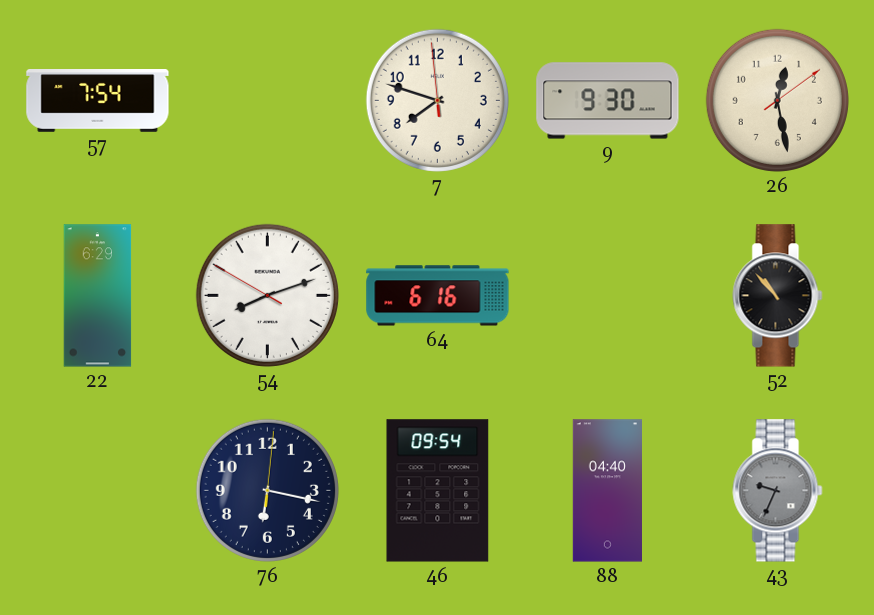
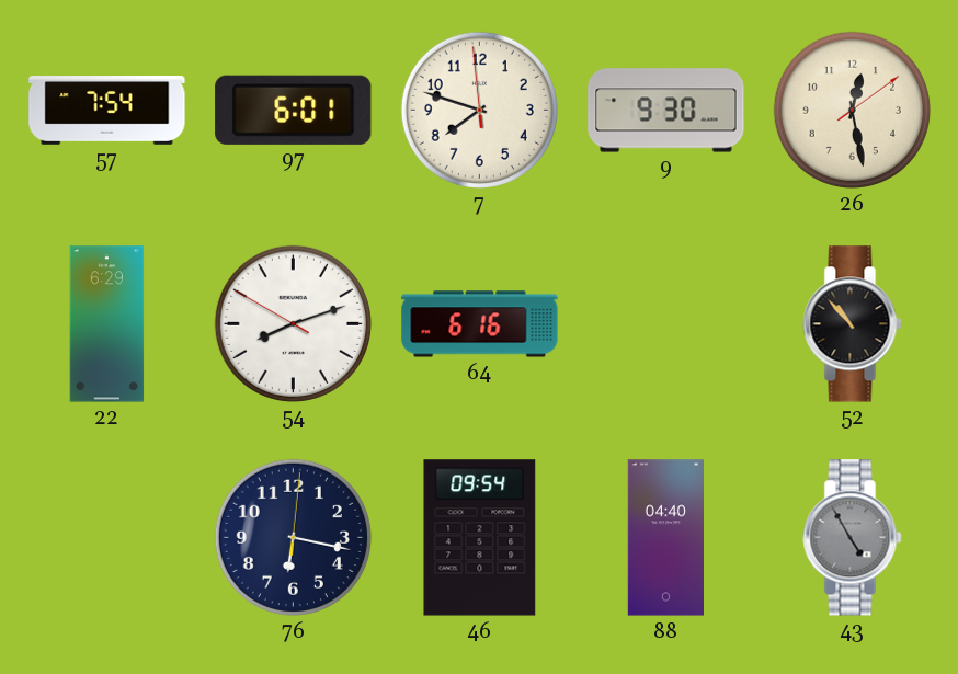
97: none -> 6:01 (294, 110)
43: 9:34 -> 4:55 (853, 538)
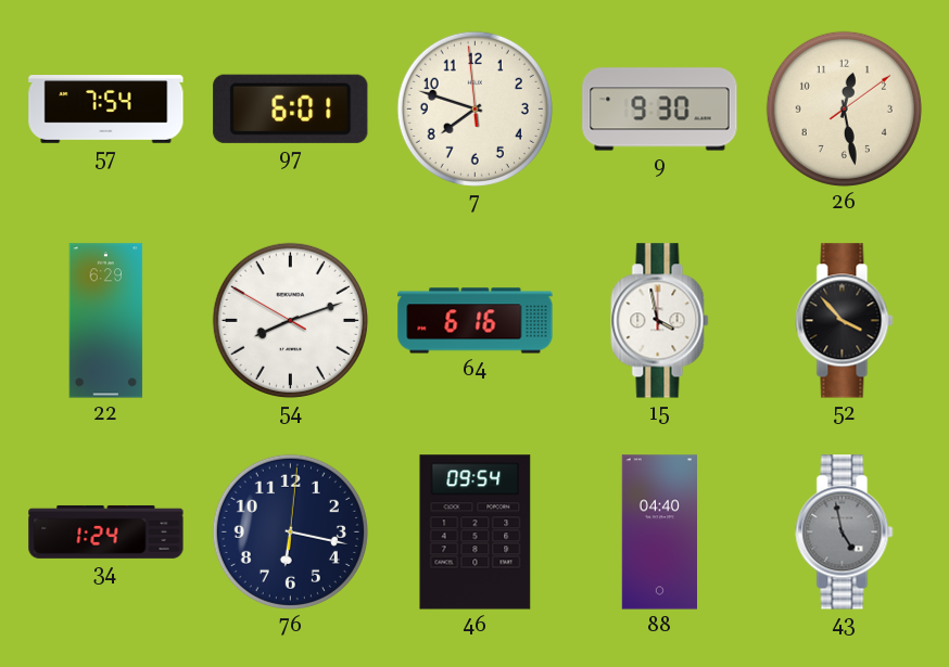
15: none -> 3:58 (660, 321)
52: 10:53 -> 3:53 (845, 321)
34: none -> 1:24 (106, 531)
43: 4:55 -> 4:58 (845, 533)
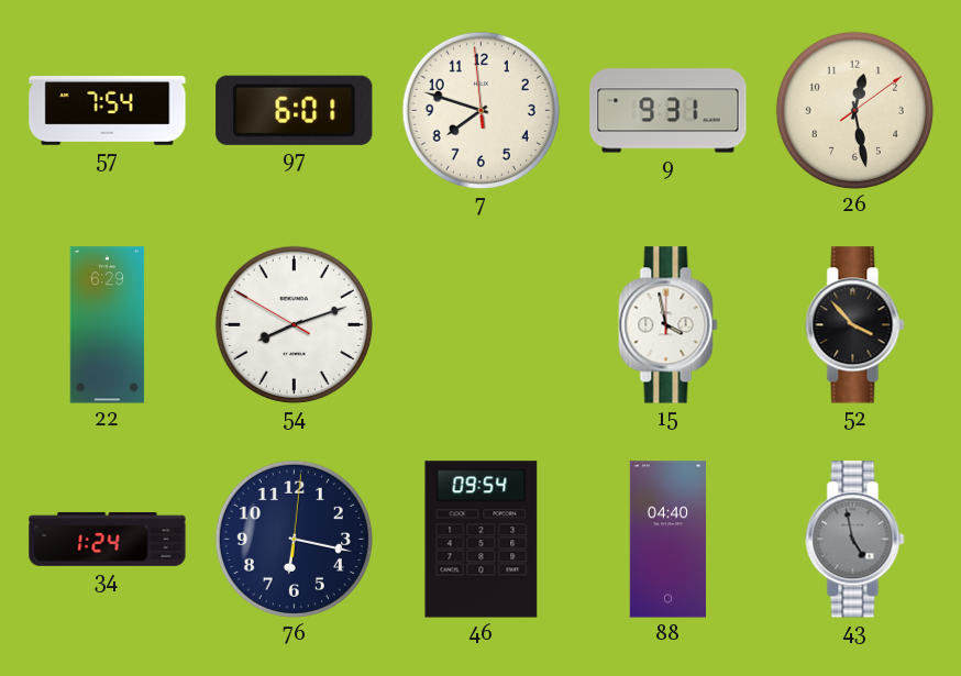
9: 9:30 -> 9:31 (669, 111)
64: 6:16 -> none (476, 321)
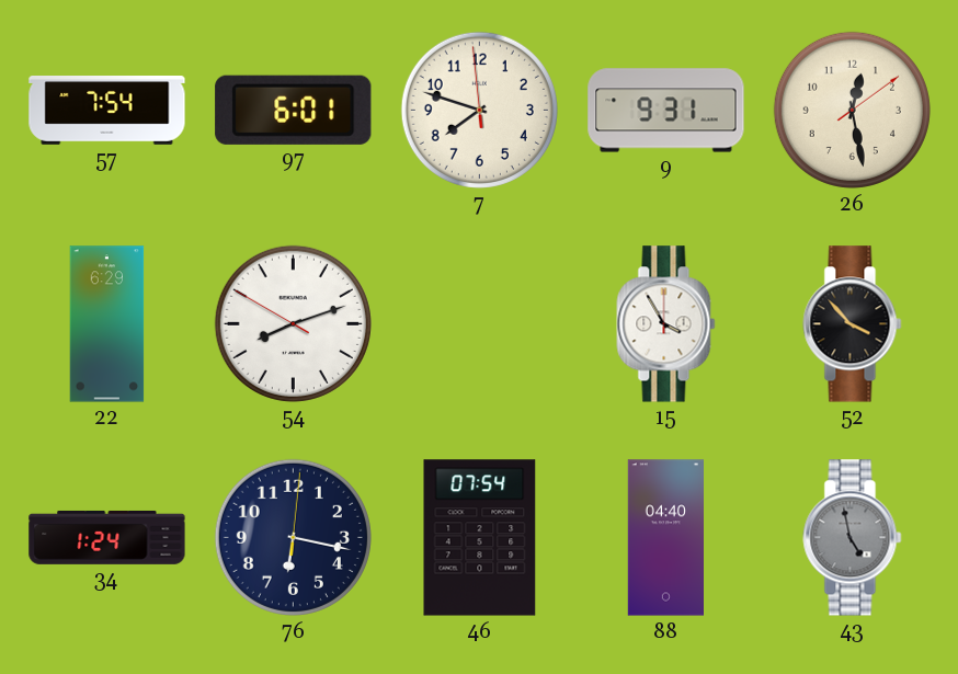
15: 3:58 -> 3:55 (666, 324)
46: 09:54 -> 07:54 (480, 538)
